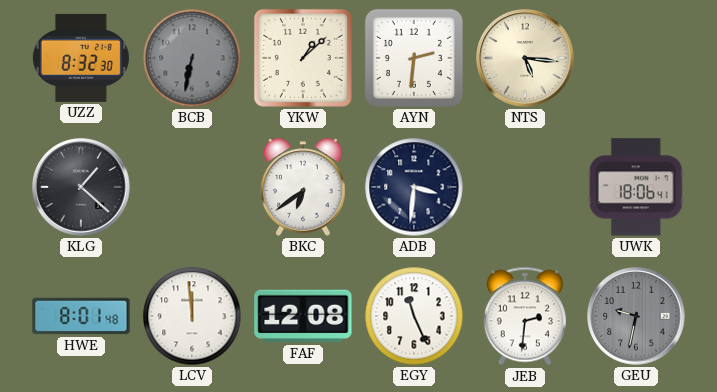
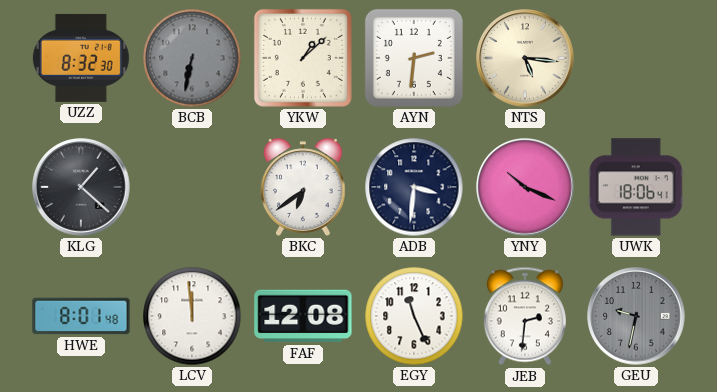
YNY: none -> 10:19 (525, 187)
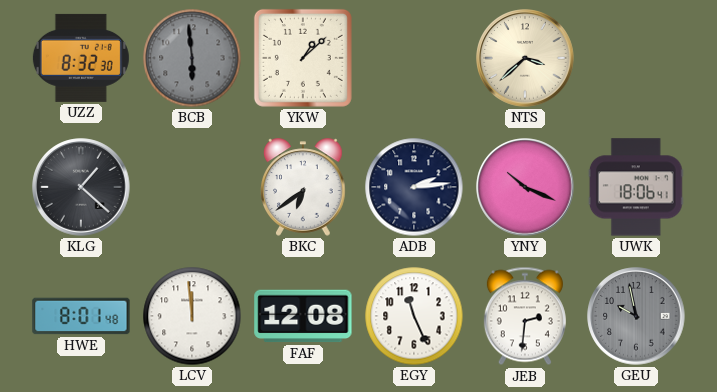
BCB: 6:32 -> 5:59 (192, 58)
AYN: 2:31 -> none (414, 58)
NTS: 5:16 -> 3:38 (525, 58)
ADB: 3:31 -> 2:14 (414, 187)
GEU: 9:32 -> 9:58 (636, 316)
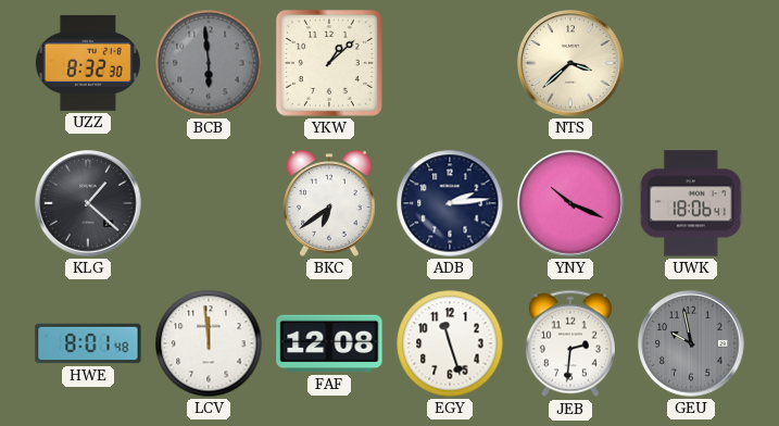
EGY: 11:26 -> 11:27 (450, 343)
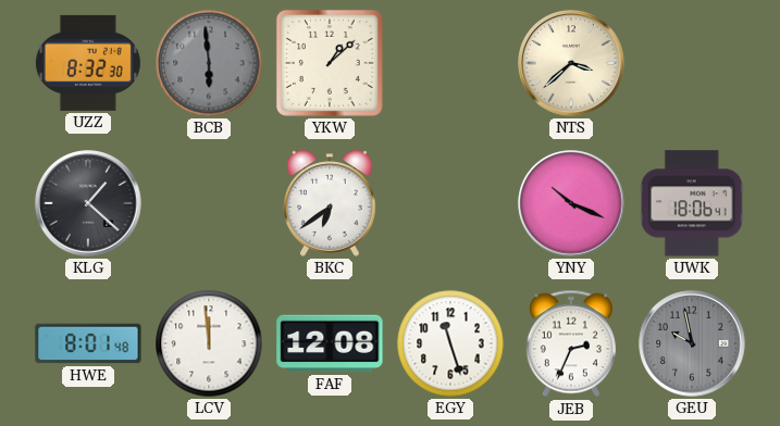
ADB: 2:14 -> none (450, 203)
JEB: 2:31 -> 2:34 (571, 343)
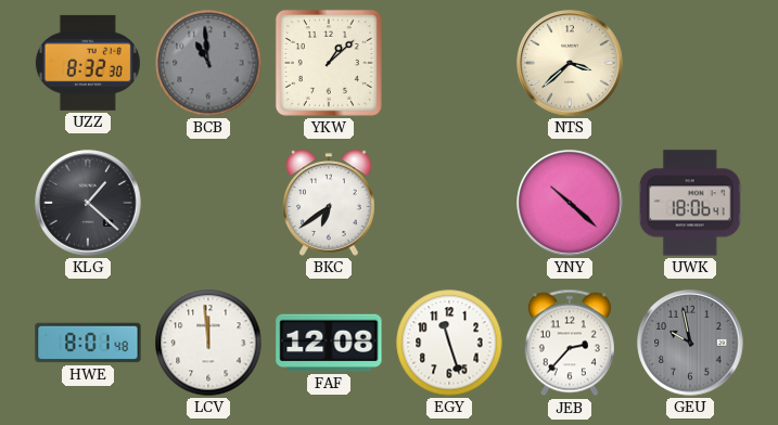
BCB: 5:59 -> 10:59 (208, 63)
YNY: 10:19 -> 10:22 (570, 203)
JEB: 2:34 -> 2:37 (570, 343)
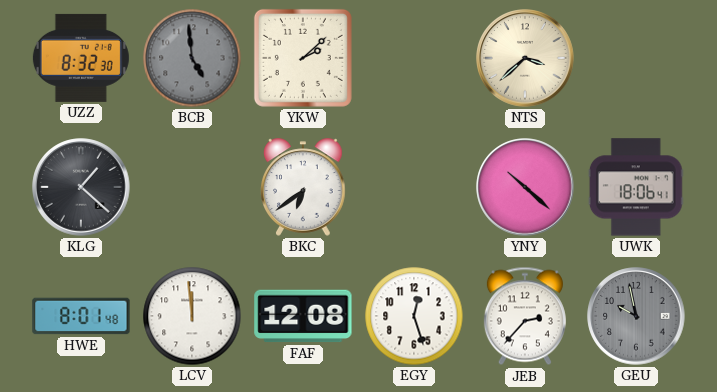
BCB: 10:59 -> 4:59 (192, 58)
YKW: 1:08 -> 2:08 (303, 58)
EGY: 11:27 -> 12:27 (414, 316)
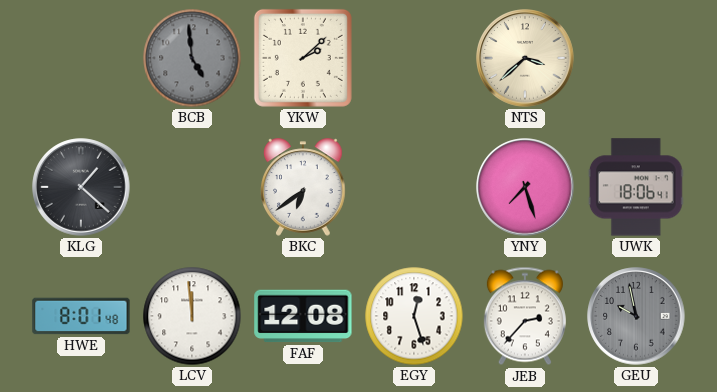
UZZ: 8:32 -> none (81, 58)
YNY: 10:22 -> 7:27 (525, 187)
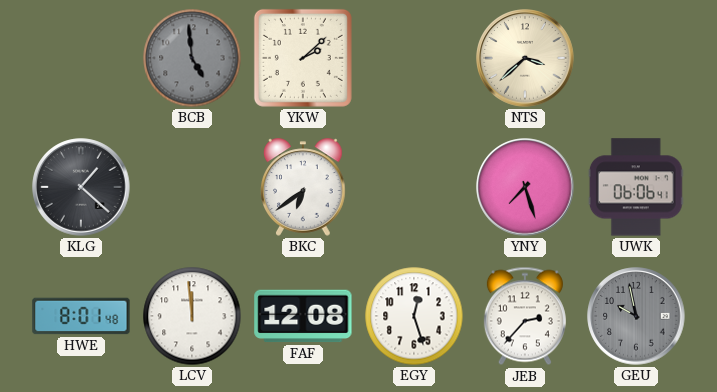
UWK: 18:06 -> 06:06 (636, 187)
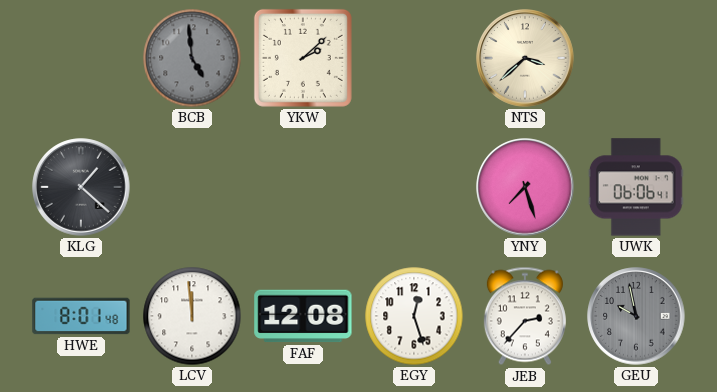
BKC: 6:39 -> none (303, 187)
